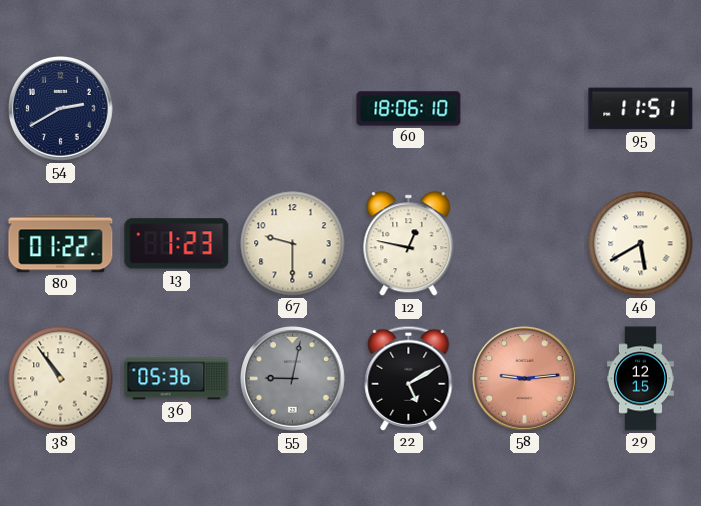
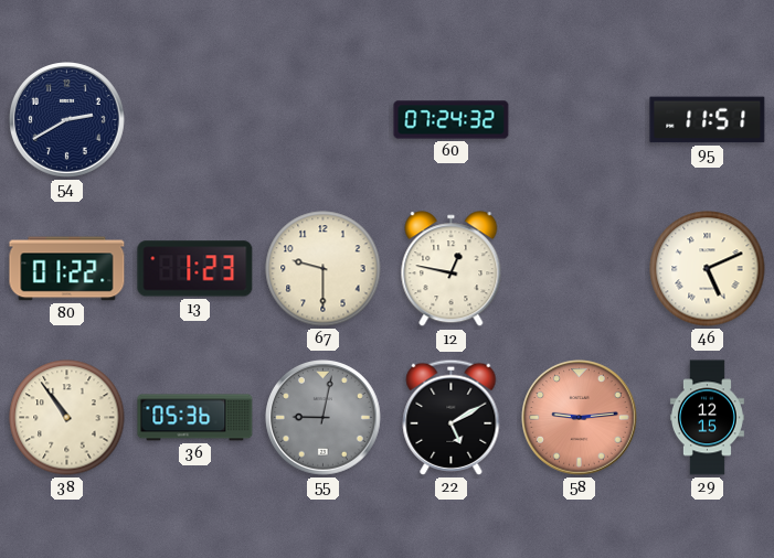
60: 18:06 -> 07:24 (452, 120)
46: 5:40 -> 5:11 (708, 269)
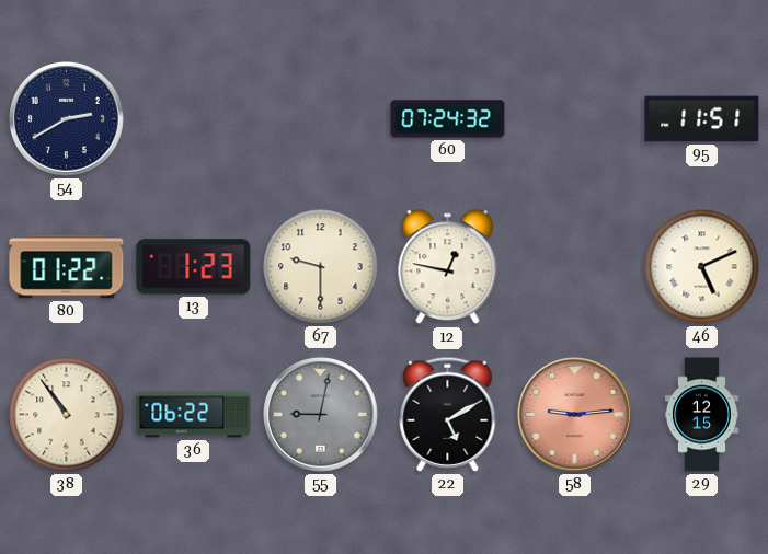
36: 05:36 -> 06:22 (194, 415)
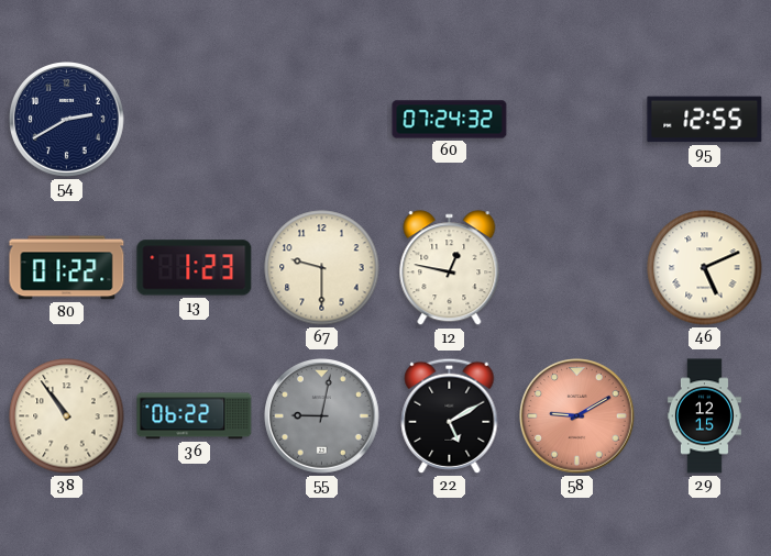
95: 11:51 -> 12:55 (705, 120)
58: 9:14 -> 9:10 (577, 416)
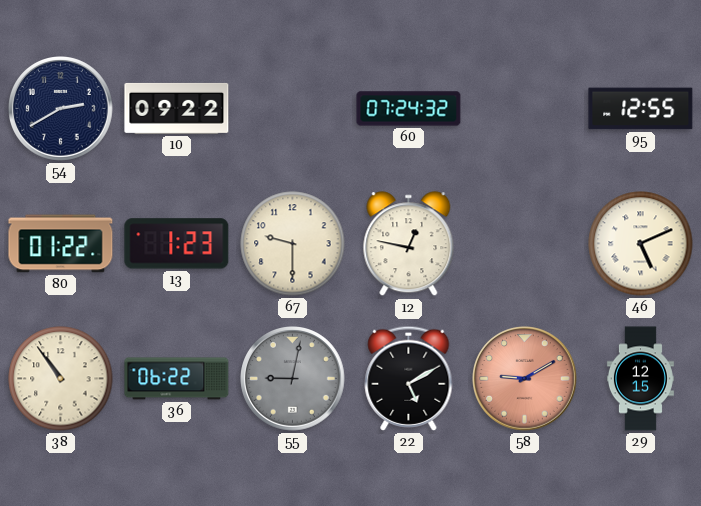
10: none -> 09:22 (177, 108)
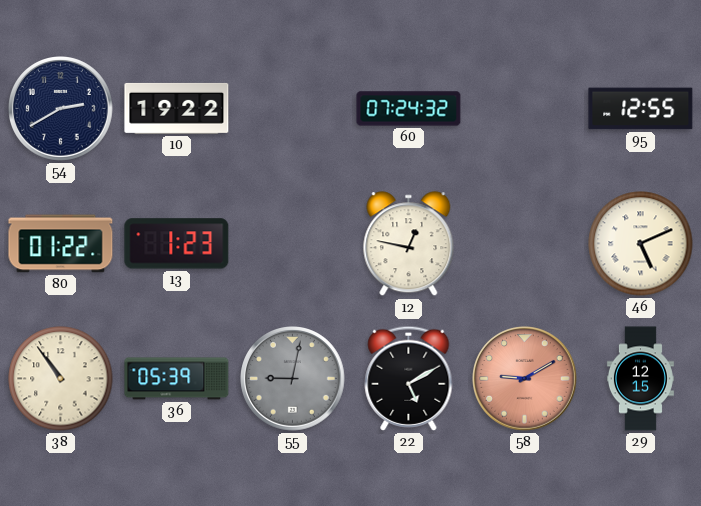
10: 09:22 -> 19:22 (177, 108)
67: 9:30 -> none (293, 244)
36: 06:22 -> 05:39 (177, 379)
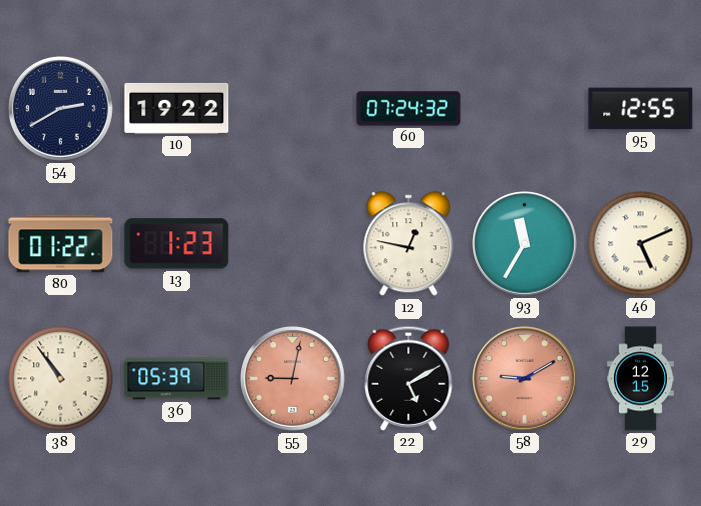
93: none -> 11:35 (525, 244)
55 dial: grey -> salmon (293, 379)
